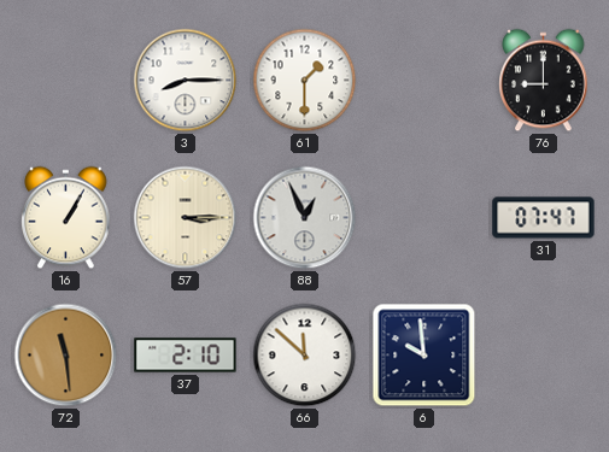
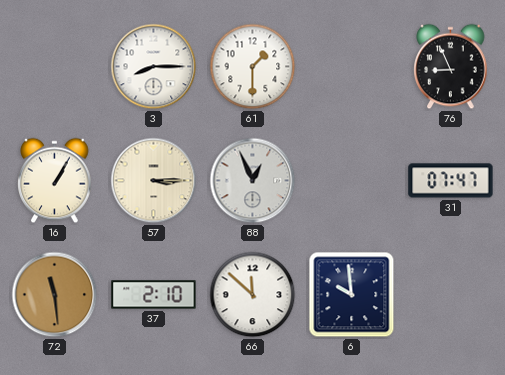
76: 9:00 -> 8:56 (451, 67)
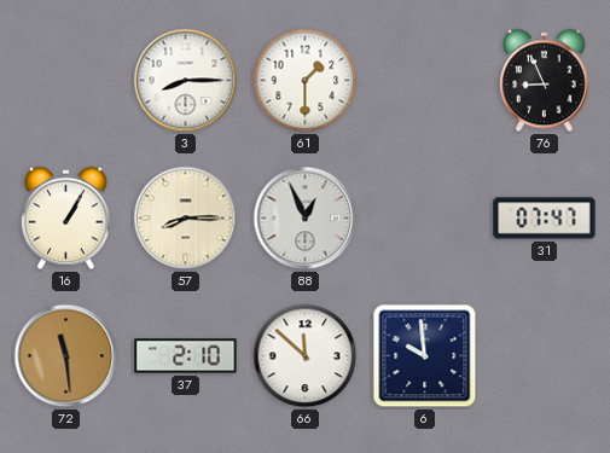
57: 3:15 -> 8:15 (186, 219)
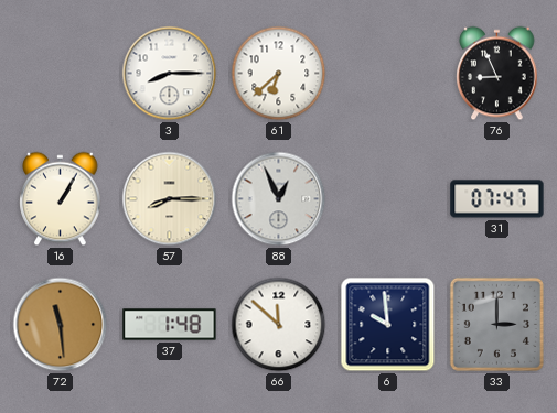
61: 1:30 -> 6:38 (279, 74)
37: 2:10 -> 1:48 (170, 325)
33: none -> 3:00 (496, 324)
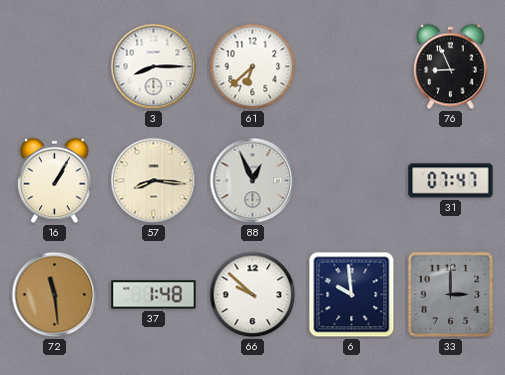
57: 8:15 -> 8:16 (154, 181)
66: 11:52 -> 9:52 (253, 295)
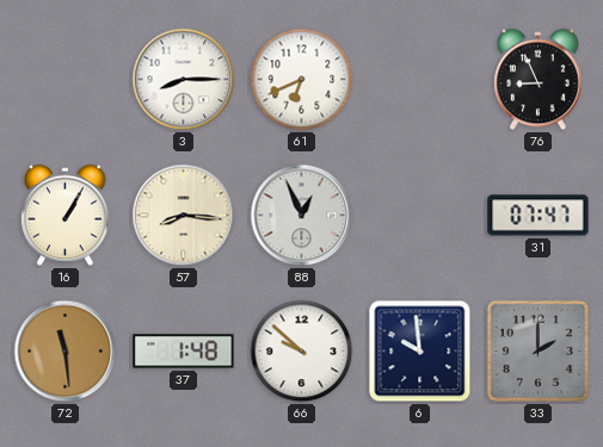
61: 6:38 -> 6:41 (302, 80)
33: 3:00 -> 2:00 (537, 350)
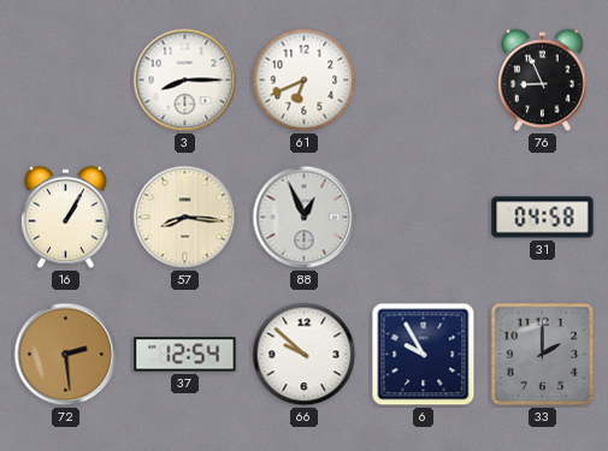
31: 07:47 -> 04:58 (543, 218)
72: 11:29 -> 2:29 (66, 355)
37: 1:48 -> 12:54 (185, 355)
6: 9:59 -> 9:55 (424, 355)
